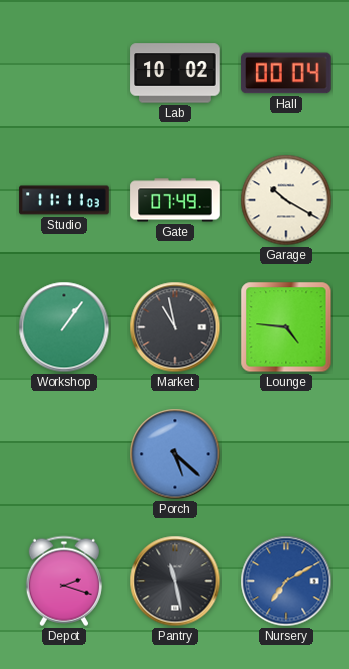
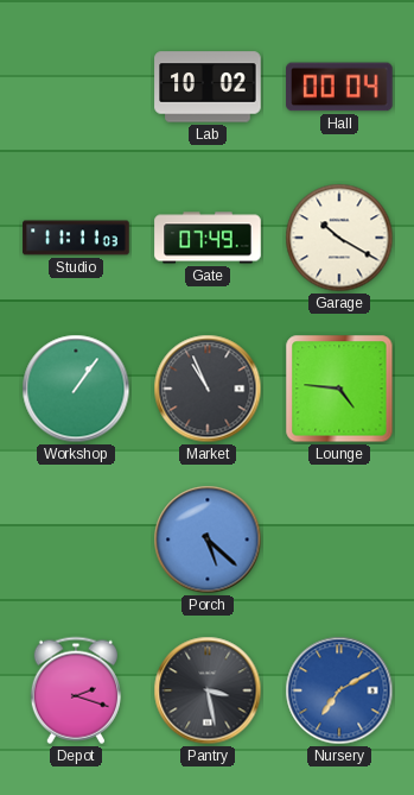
Market: 10:58 -> 10:56 (208, 389)
Pantry: 11:28 -> 3:28 (208, 690)
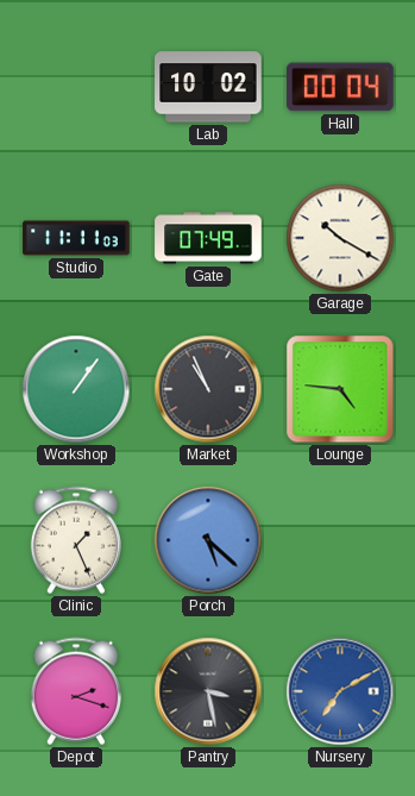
Clinic: none -> 1:26 (76, 540)
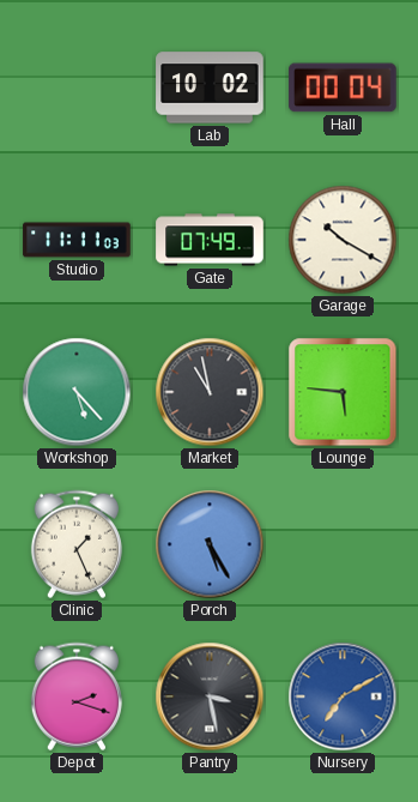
Workshop: 1:06 -> 5:23 (77, 392)
Market: 10:56 -> 10:58 (210, 392)
Lounge: 4:46 -> 5:46 (343, 392)
Porch: 5:22 -> 5:25 (210, 544)
